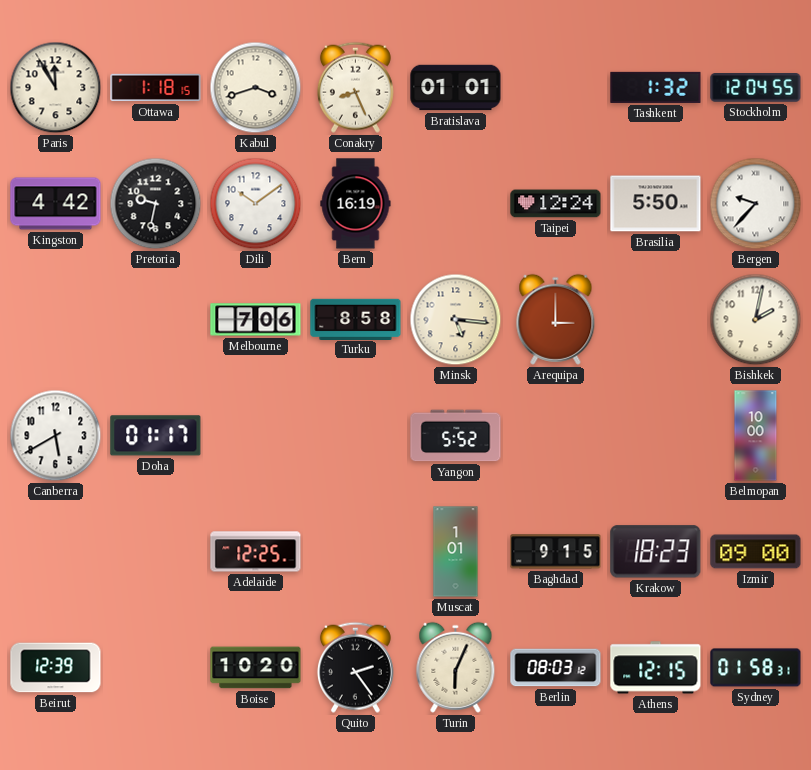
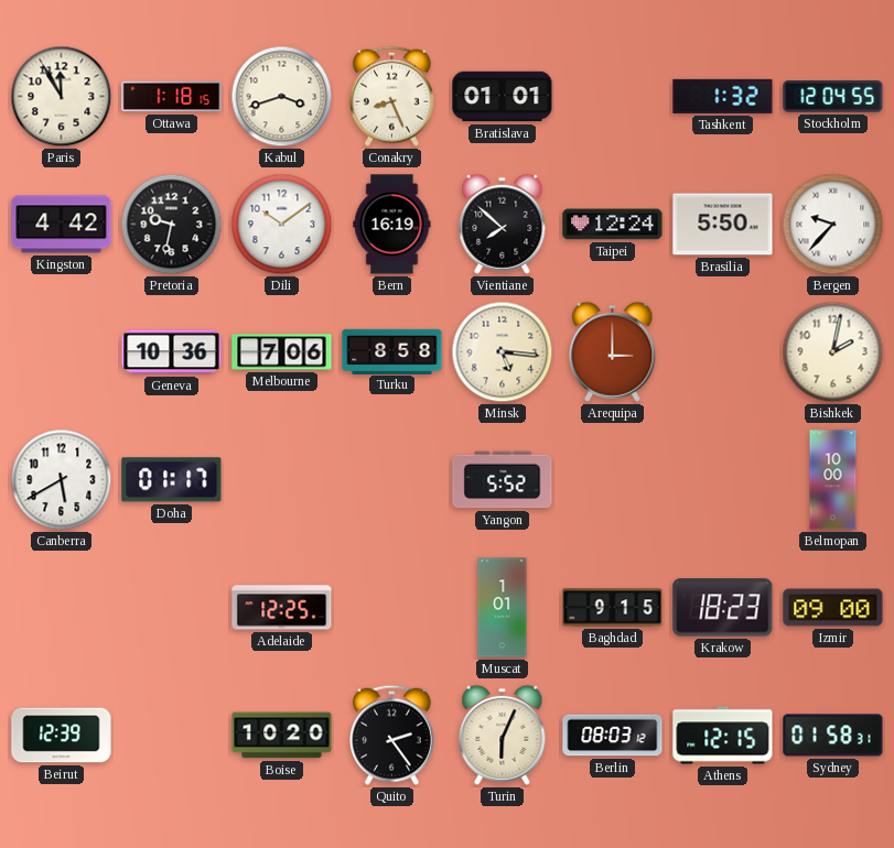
Vientiane: none -> 7:52 (503, 224)
Geneva: none -> 10:36 (172, 352)
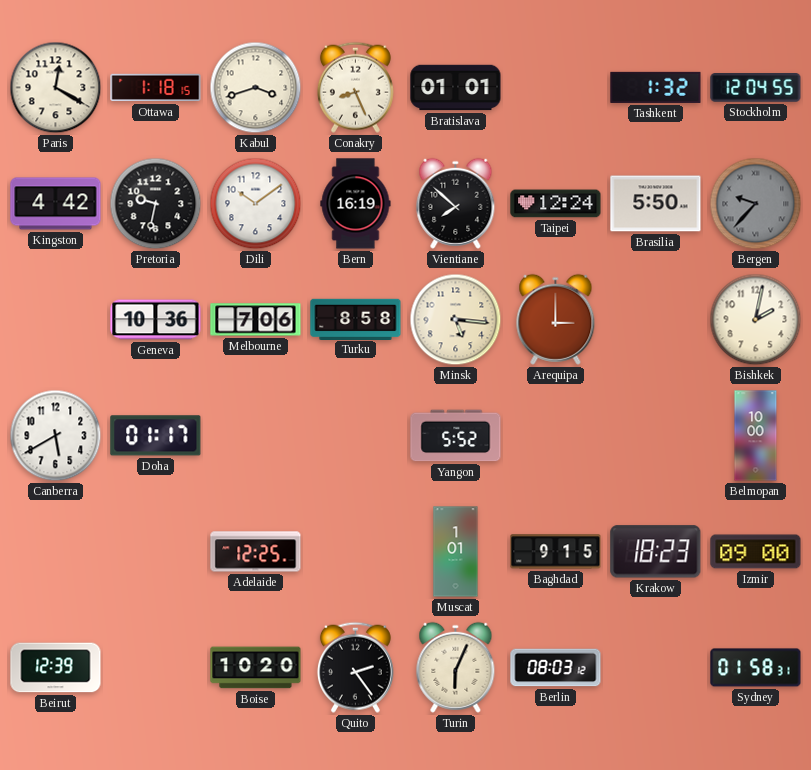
Paris: 11:55 -> 12:20 (56, 88)
Bergen dial: white -> grey (756, 204)
Athens: 12:15 -> none (723, 736)
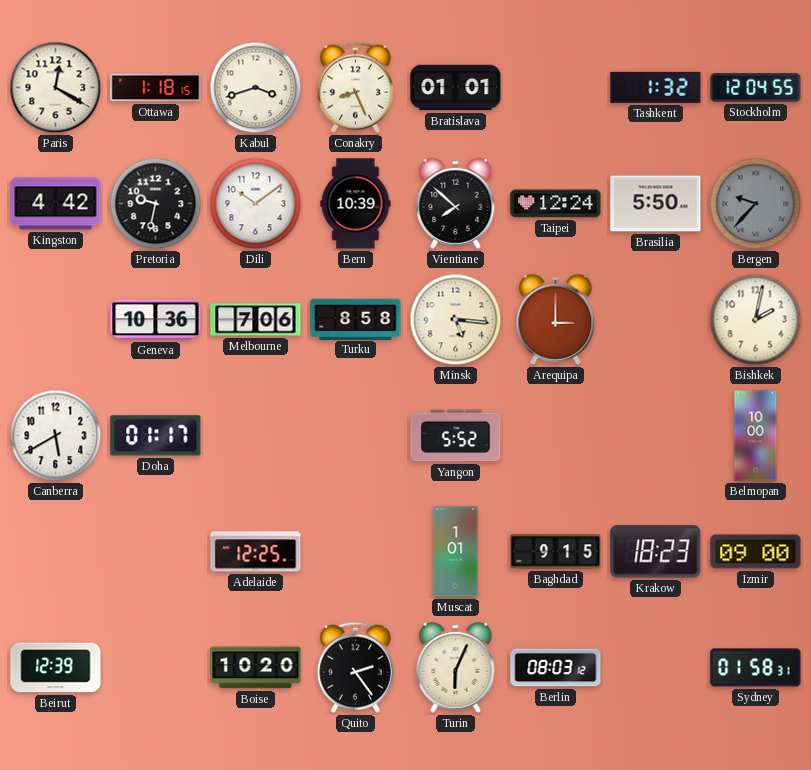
Bern: 16:19 -> 10:39 (356, 204)
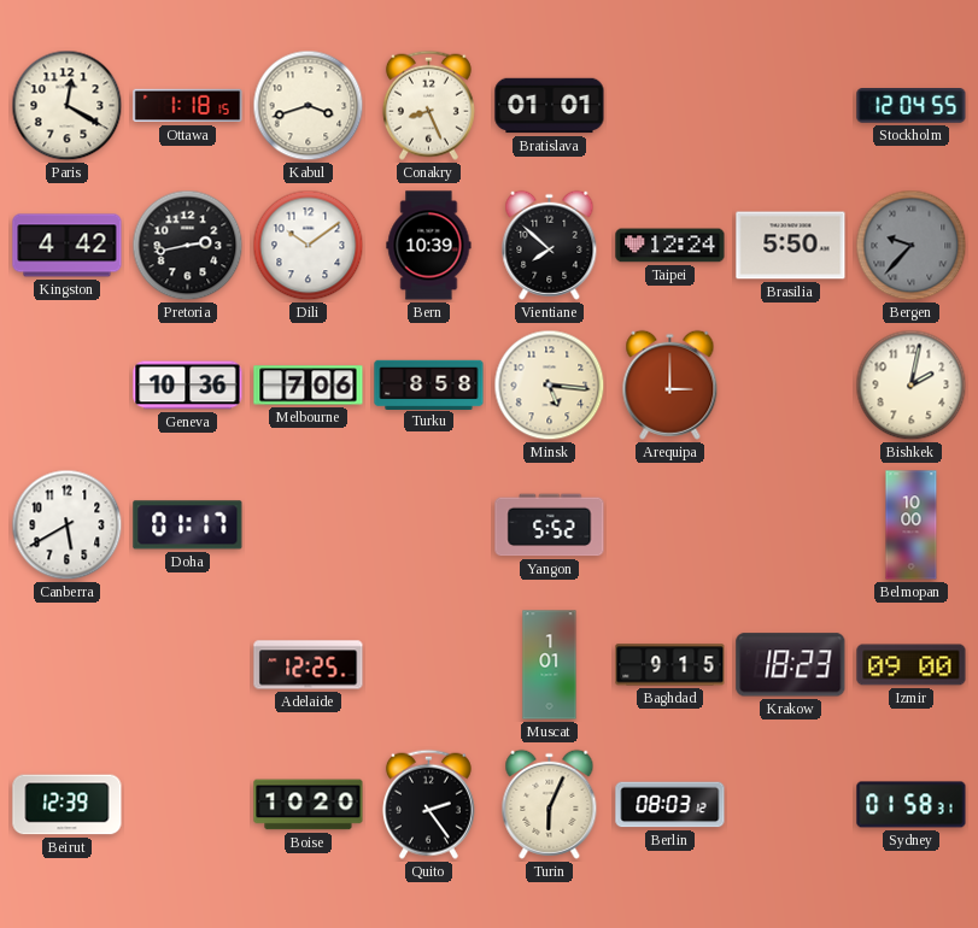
Tashkent: 1:32 -> none (656, 87)
Pretoria: 9:32 -> 2:43 (188, 246)
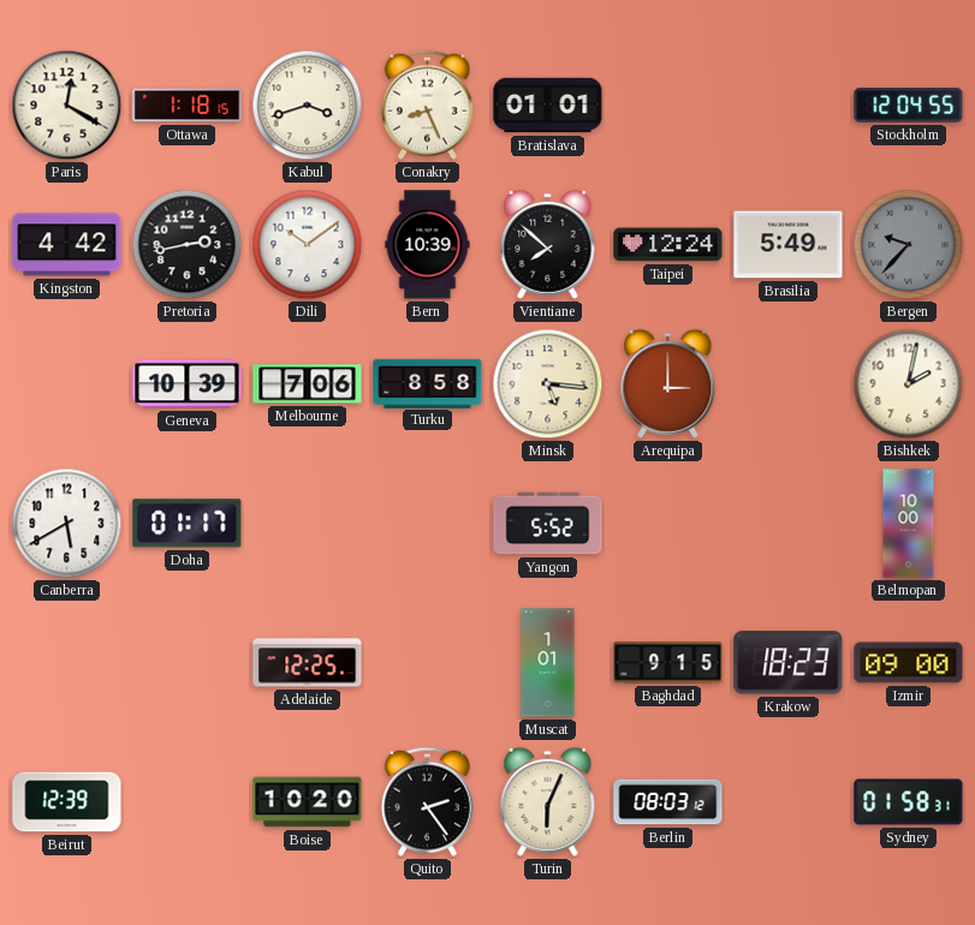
Brasilia: 5:50 -> 5:49 (789, 245)
Geneva: 10:36 -> 10:39 (188, 384)
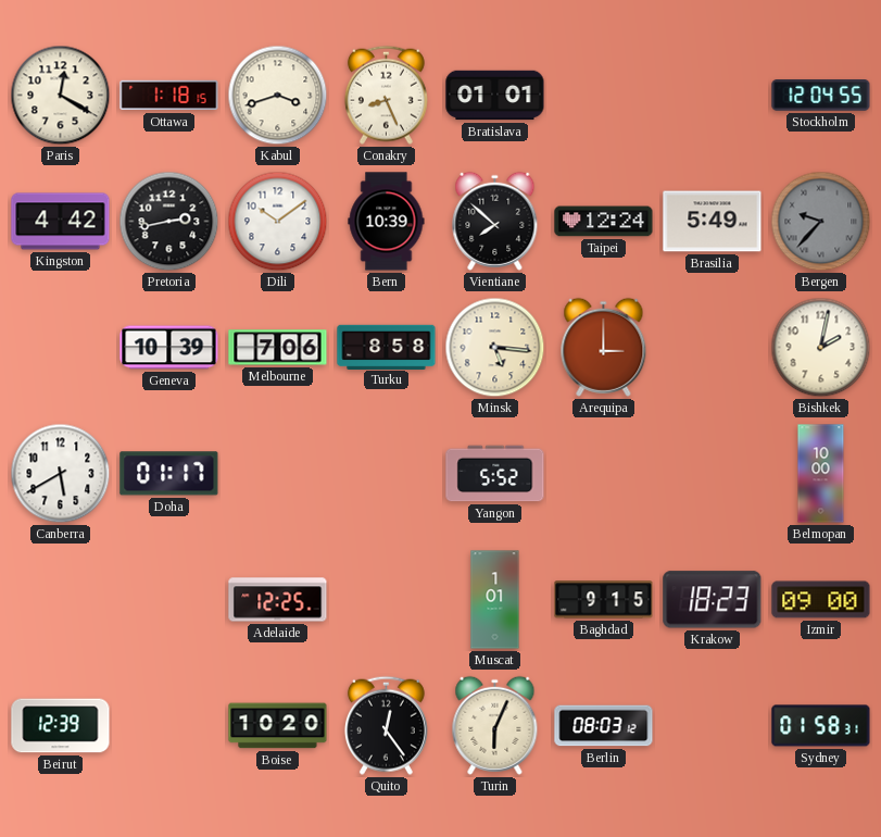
Quito: 2:24 -> 12:24 (386, 725)
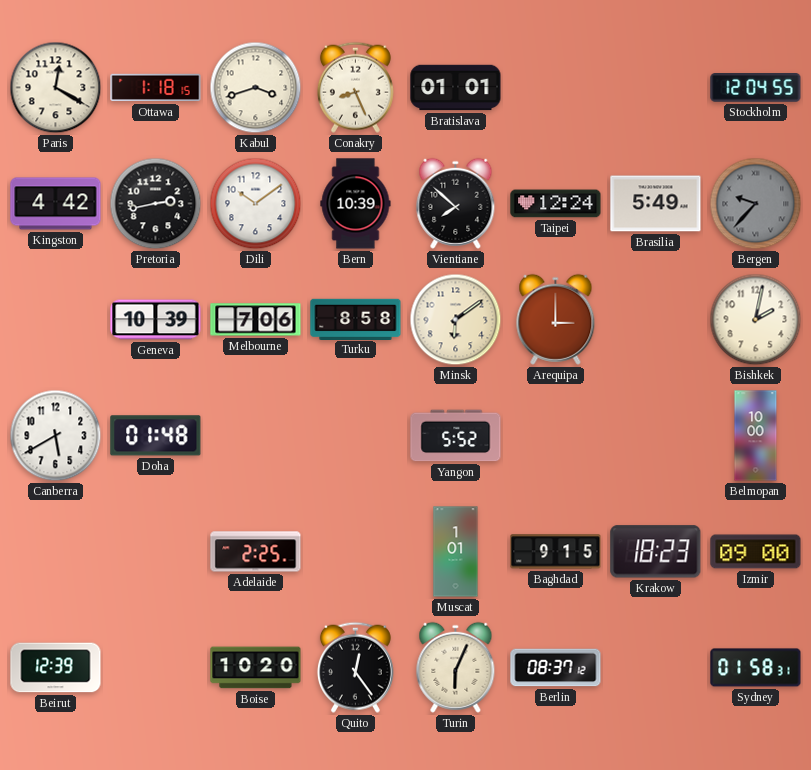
Minsk: 5:16 -> 6:09 (456, 320)
Doha: 01:17 -> 01:48 (156, 436)
Adelaide: 12:25 -> 2:25 (256, 552)
Berlin: 08:03 -> 08:37 (556, 668)
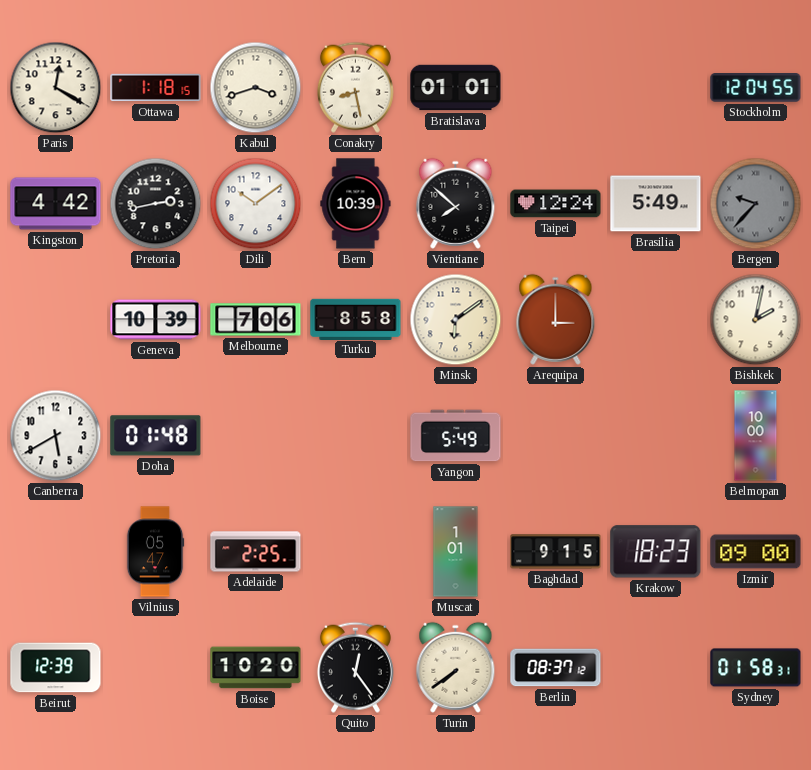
Conakry: 8:26 -> 8:28 (355, 87)
Yangon: 5:52 -> 5:49 (456, 436)
Vilnius: none -> 05:47 (155, 552)
Turin: 6:04 -> 7:39 (456, 667)
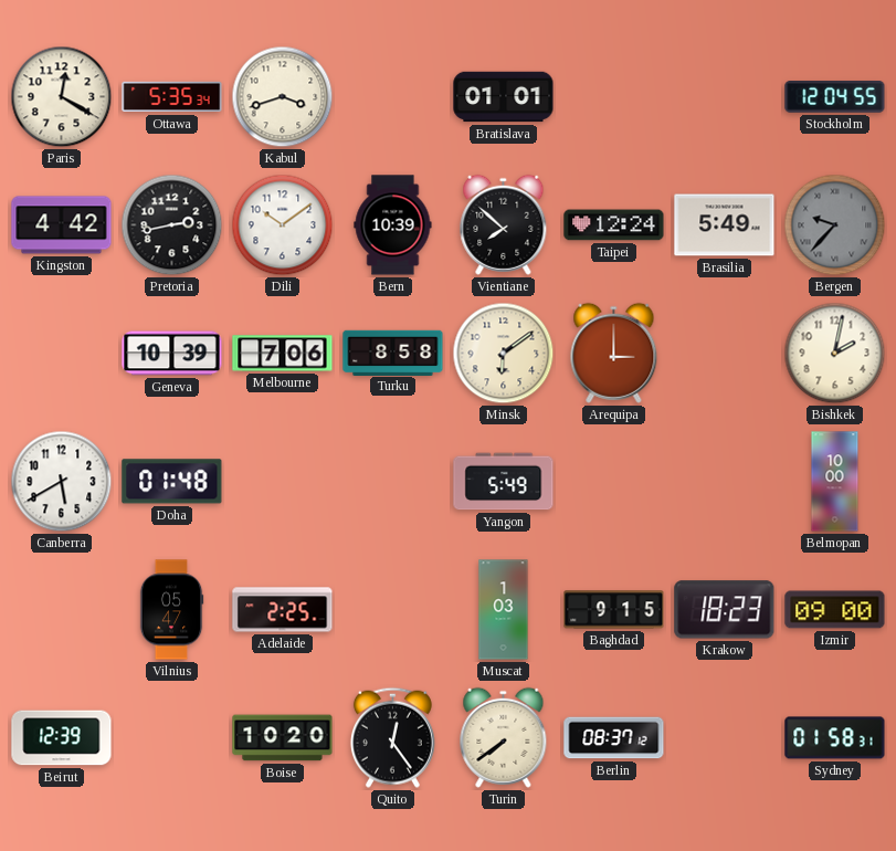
Ottawa: 1:18 -> 5:35 (172, 97)
Conakry: 8:28 -> none (355, 87)
Muscat: 1:01 -> 1:03 (504, 610)
